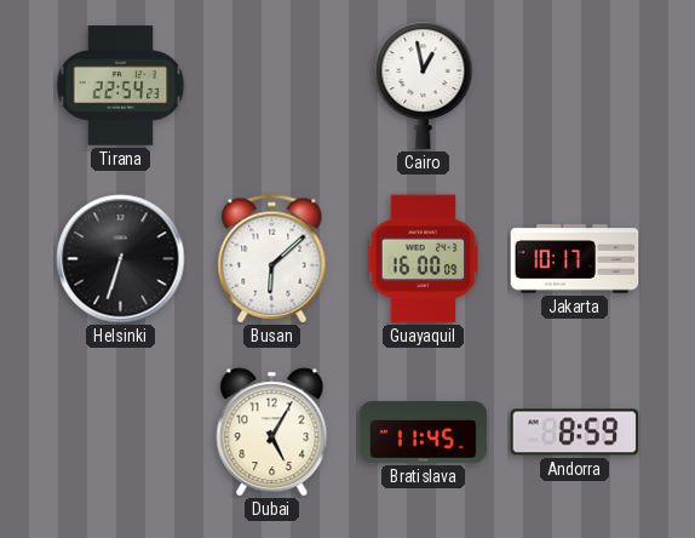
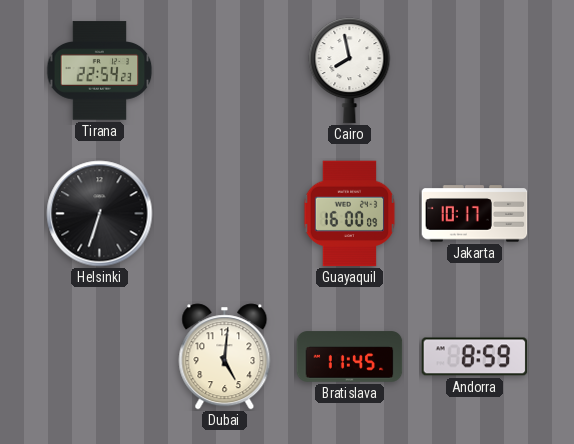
Cairo: 12:58 -> 7:58 (350, 71)
Busan: 6:08 -> none (272, 259)
Dubai: 5:05 -> 5:01 (225, 357)
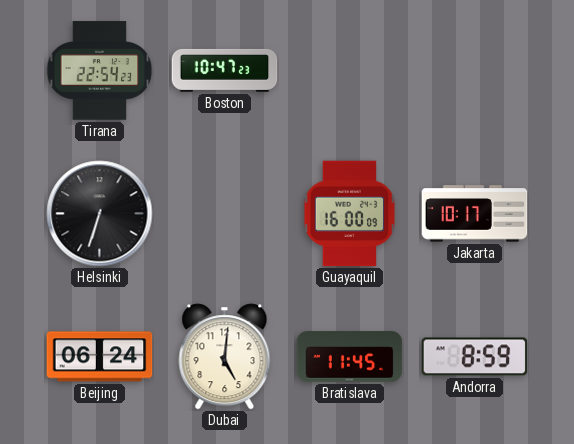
Boston: none -> 10:47 (225, 70)
Cairo: 7:58 -> none (350, 71)
Beijing: none -> 06:24 (100, 357)
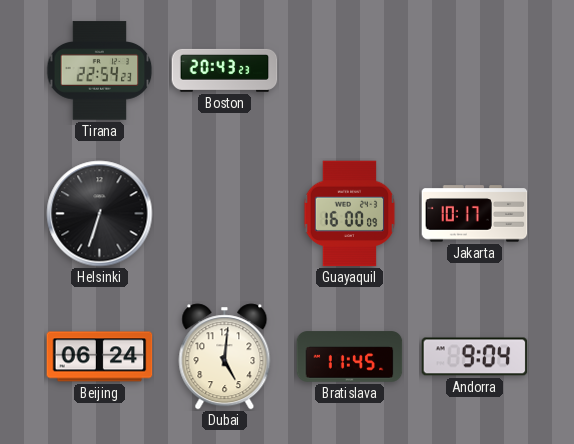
Boston: 10:47 -> 20:43 (225, 70)
Andorra: 8:59 -> 9:04 (475, 357)
